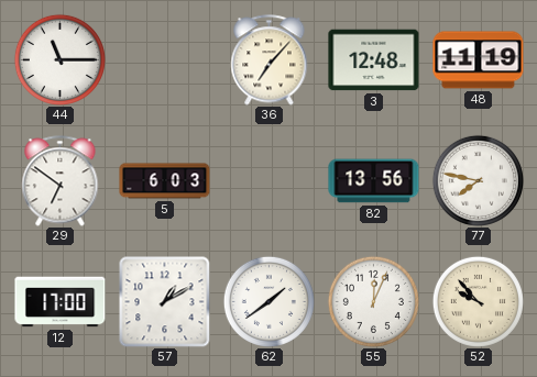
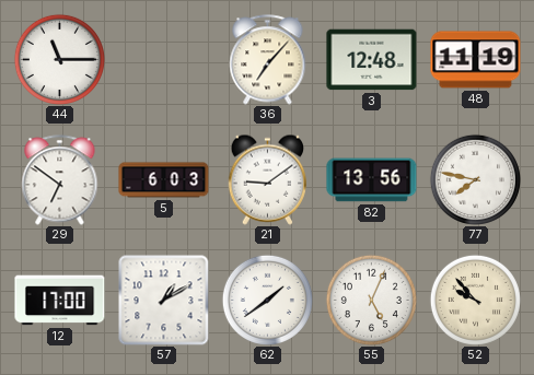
21: none -> 9:09 (268, 179)
55: 12:04 -> 5:04 (371, 300)
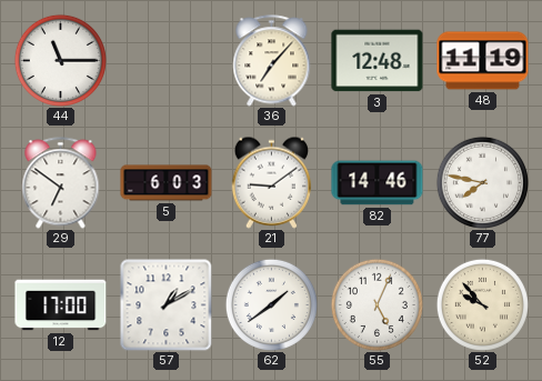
82: 13:56 -> 14:46 (378, 183)
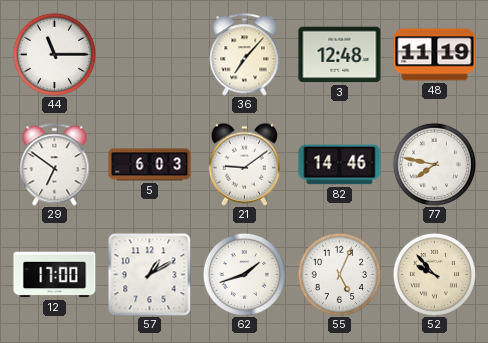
62: 1:39 -> 1:42 (244, 274)
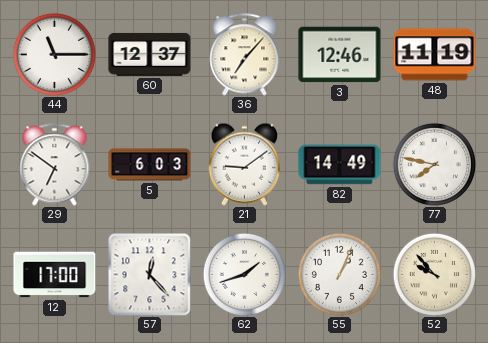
60: none -> 12:37 (150, 54)
3: 12:48 -> 12:46 (340, 55)
82: 14:46 -> 14:49 (340, 165)
57: 1:10 -> 12:23 (149, 274)
55: 5:04 -> 1:04 (339, 274)
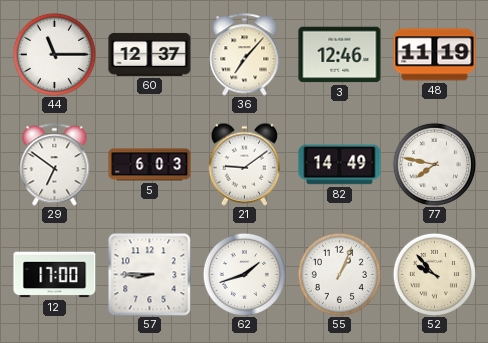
57: 12:23 -> 8:45 (149, 274)
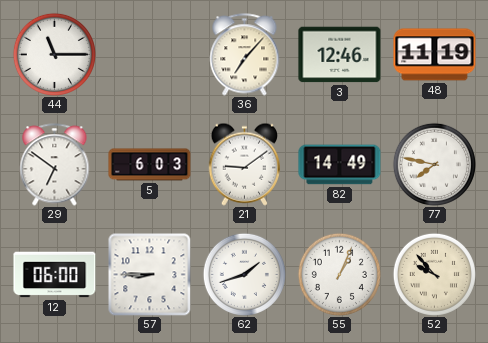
60: 12:37 -> none (150, 54)
12: 17:00 -> 06:00 (55, 275)
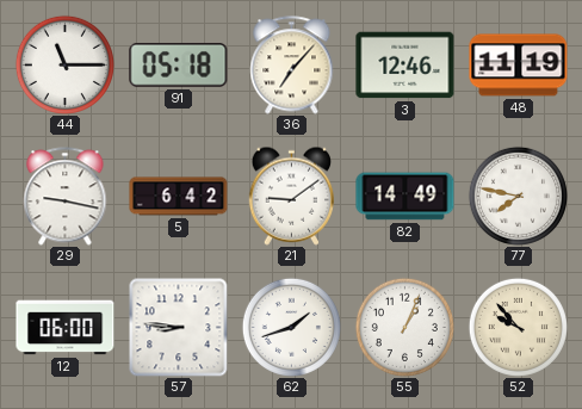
91: none -> 05:18 (179, 64)
29: 6:51 -> 9:17 (66, 197)
5: 6:03 -> 6:42 (179, 197)
57: 8:45 -> 8:46 (178, 327)
